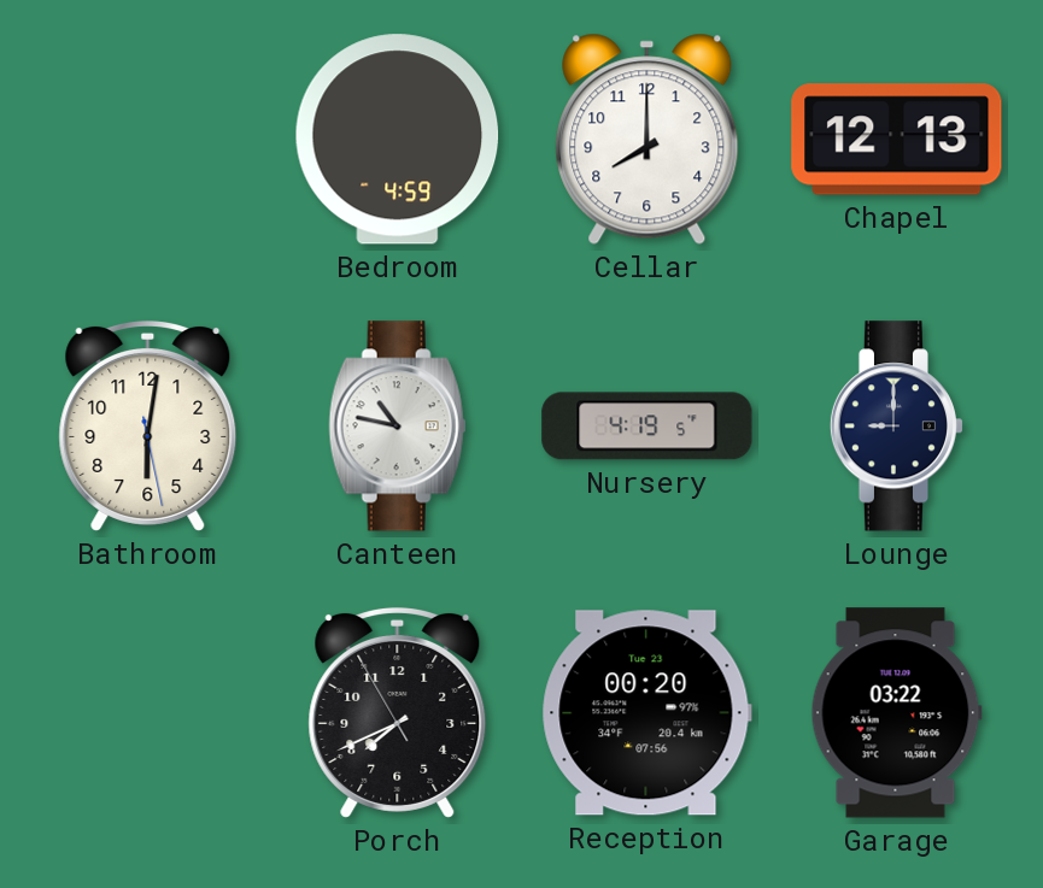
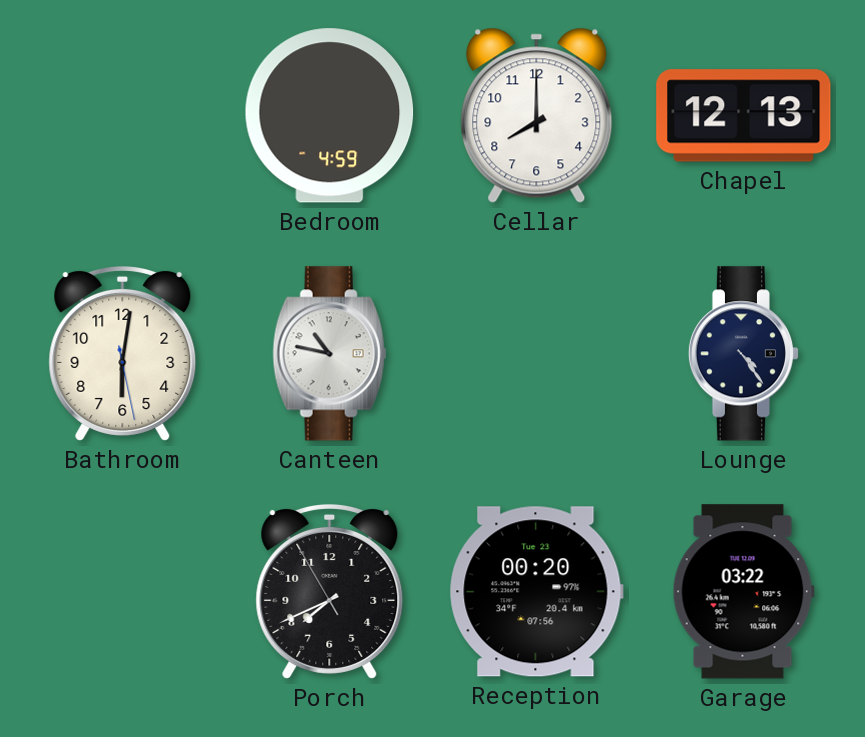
Nursery: 4:19 -> none (648, 427)
Lounge: 9:00 -> 4:24 (744, 354)
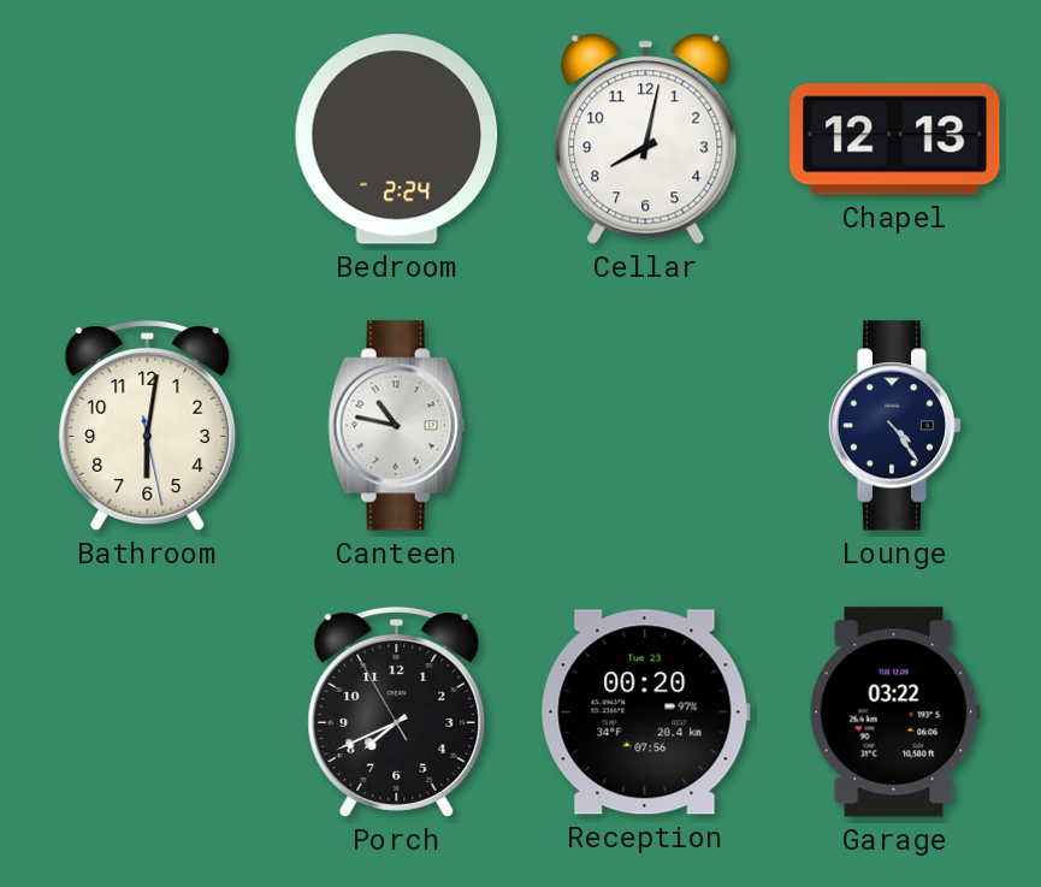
Bedroom: 4:59 -> 2:24 (397, 140)
Cellar: 8:00 -> 8:02 (646, 138)
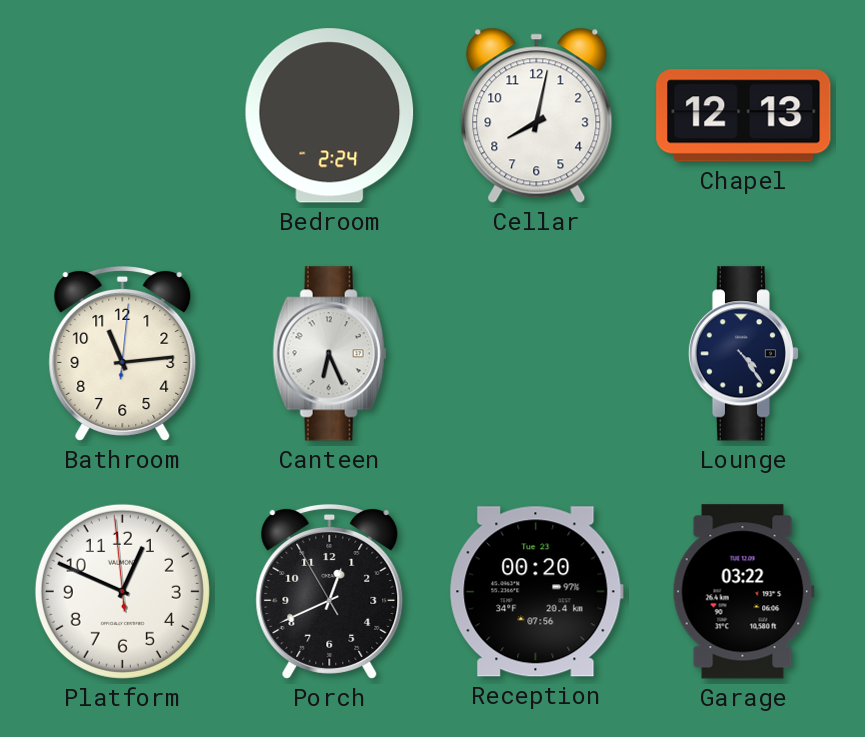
Bathroom: 6:01 -> 11:14 (123, 353)
Canteen: 10:47 -> 6:26 (330, 354)
Platform: none -> 12:48 (122, 591)
Porch: 7:40 -> 12:40 (330, 591)
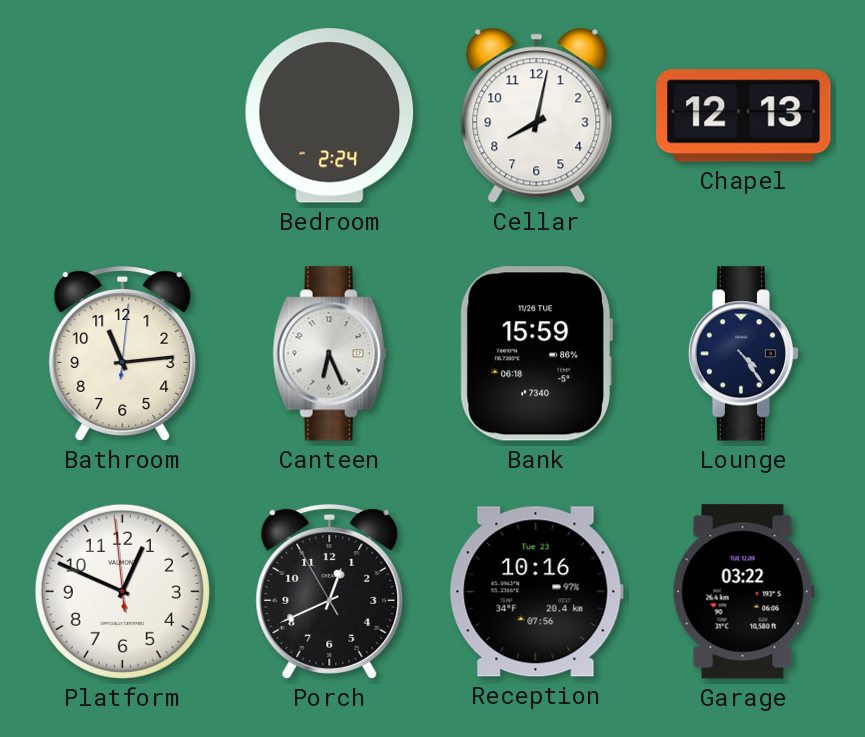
Bank: none -> 15:59 (536, 354)
Reception: 00:20 -> 10:16 (536, 592)
